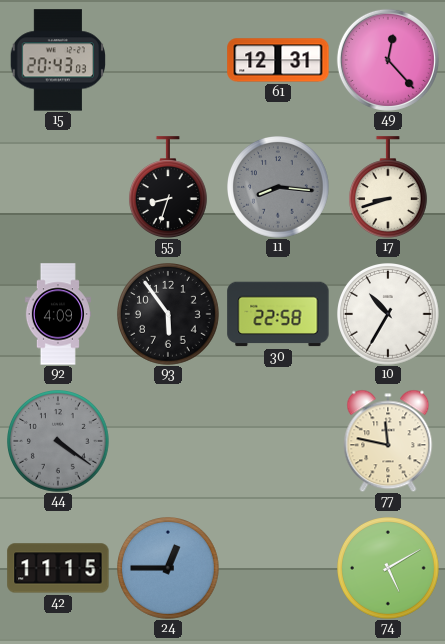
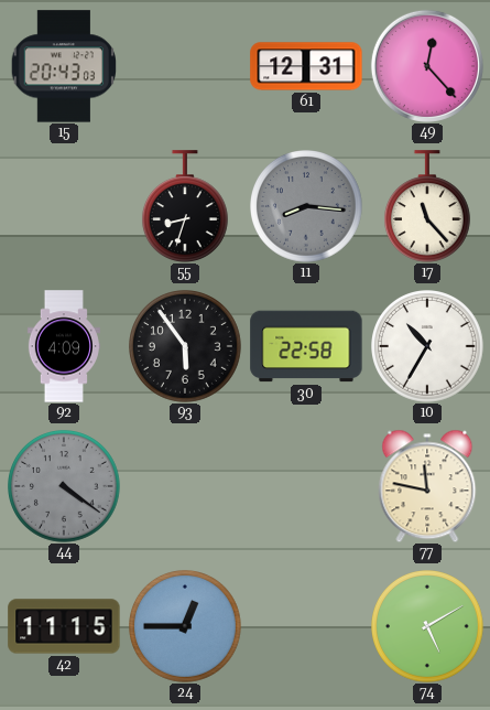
17: 8:42 -> 11:23 (427, 206)
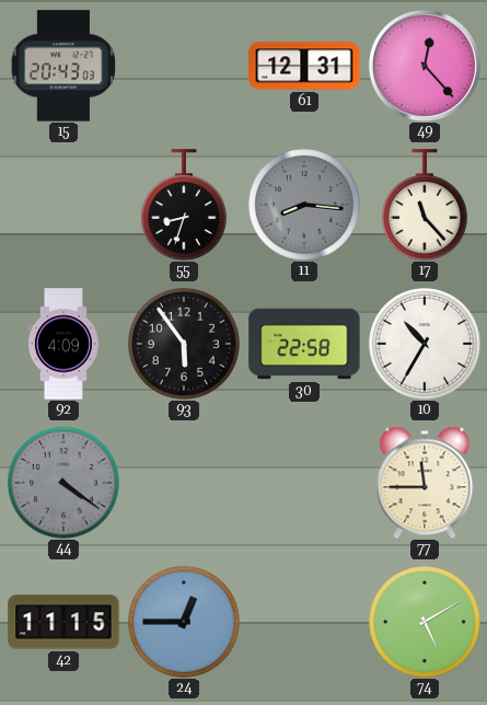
77: 11:47 -> 11:45 (425, 483)
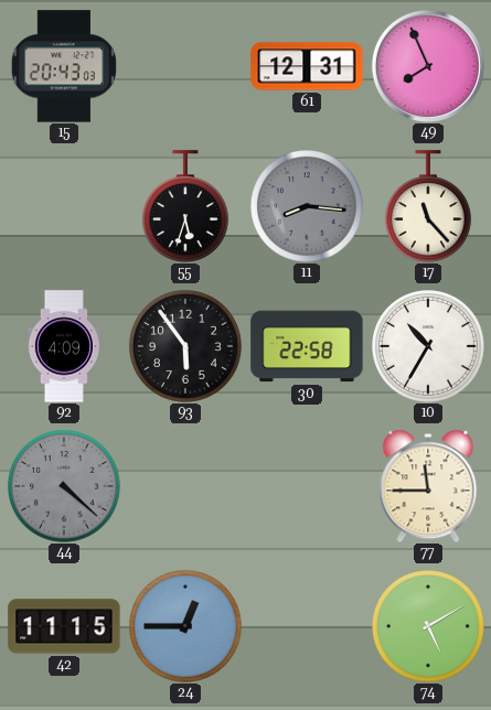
49: 12:23 -> 7:56 (428, 66)
55: 8:33 -> 5:33 (185, 206)
44: 4:21 -> 4:22 (65, 487)
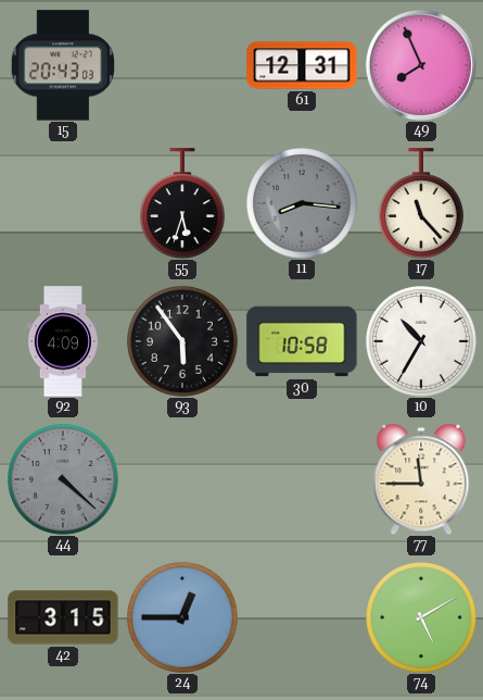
30: 22:58 -> 10:58 (302, 341)
42: 11:15 -> 3:15 (63, 617)
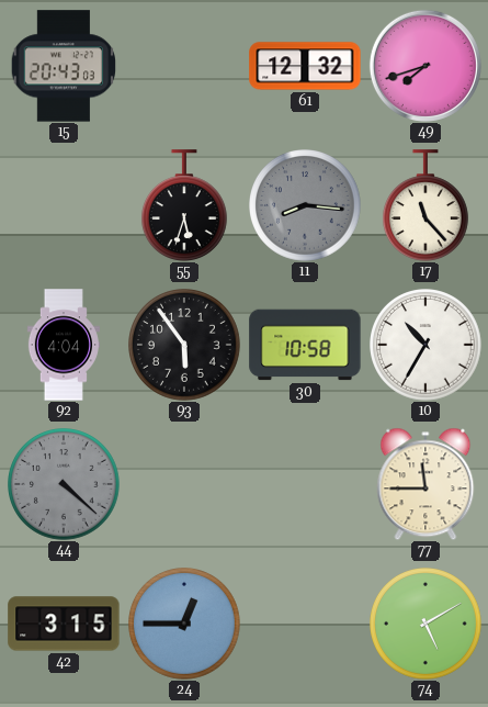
61: 12:31 -> 12:32 (305, 66)
49: 7:56 -> 7:42 (425, 66)
92: 4:09 -> 4:04 (64, 345)
